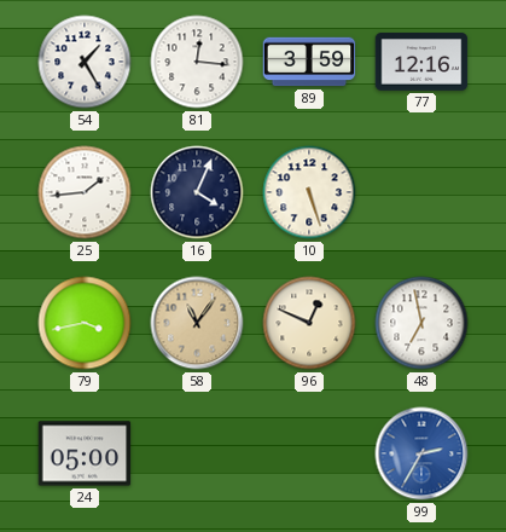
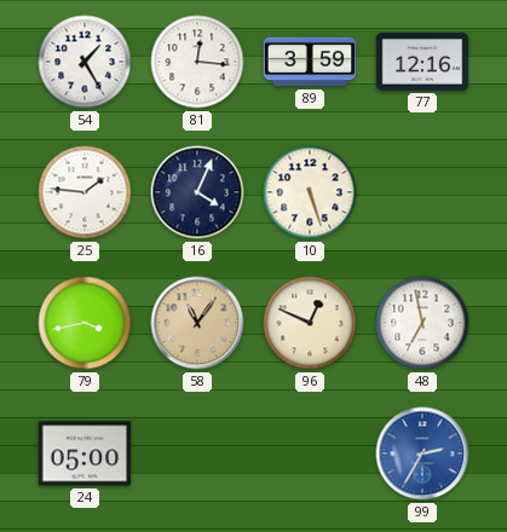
25: 1:44 -> 1:46 (85, 192)
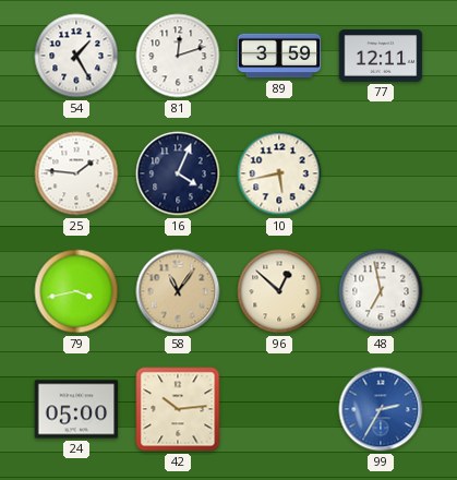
81: 12:16 -> 12:12 (178, 56)
77: 12:16 -> 12:11 (381, 56)
10: 5:27 -> 5:43 (279, 173)
96: 12:49 -> 12:52 (279, 291)
42: none -> 10:14 (178, 409)
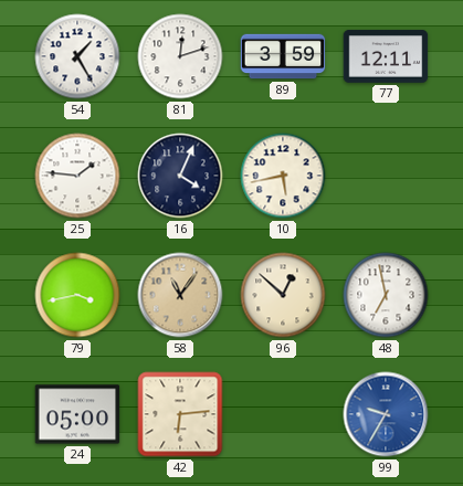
42: 10:14 -> 6:14 (180, 414)
99: 2:35 -> 9:35 (386, 414)
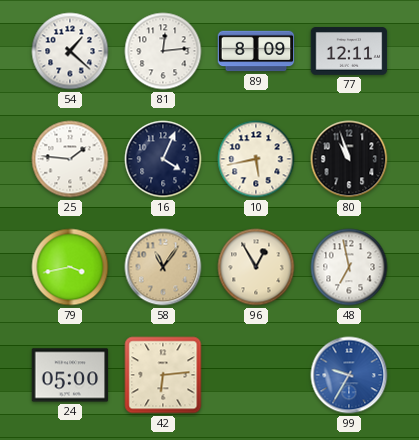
54: 1:25 -> 1:22 (70, 51)
81: 12:12 -> 12:14 (163, 51)
89: 3:59 -> 8:09 (256, 51)
80: none -> 10:57 (349, 159)
96: 12:52 -> 12:55 (256, 267)
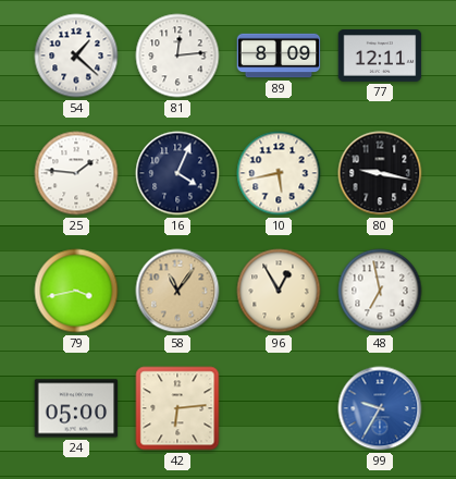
80: 10:57 -> 9:17 (380, 173)
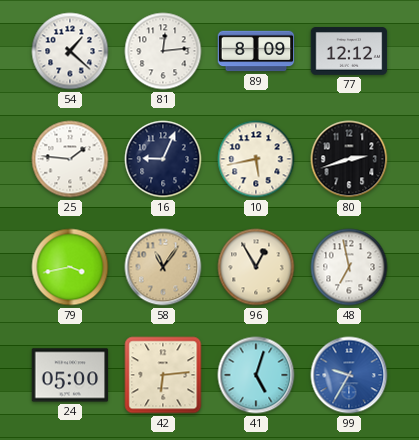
77: 12:11 -> 12:12 (349, 51)
16: 4:04 -> 9:04 (163, 159)
80: 9:17 -> 2:42 (349, 159)
41: none -> 5:03 (256, 375)
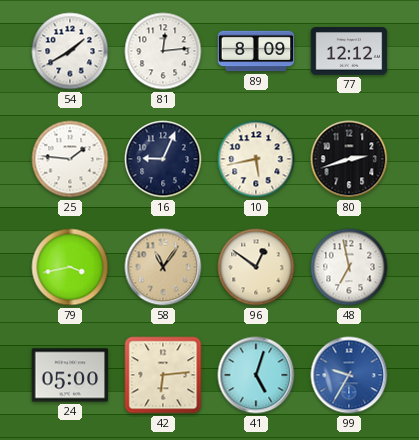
54: 1:22 -> 1:40 (70, 51)
96: 12:55 -> 12:51 (256, 267)
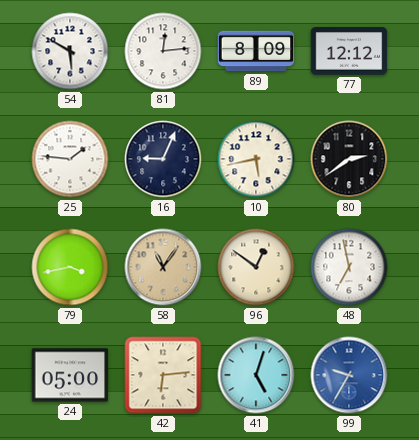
54: 1:40 -> 5:50 (70, 51)
80: 2:42 -> 2:39 (349, 159)
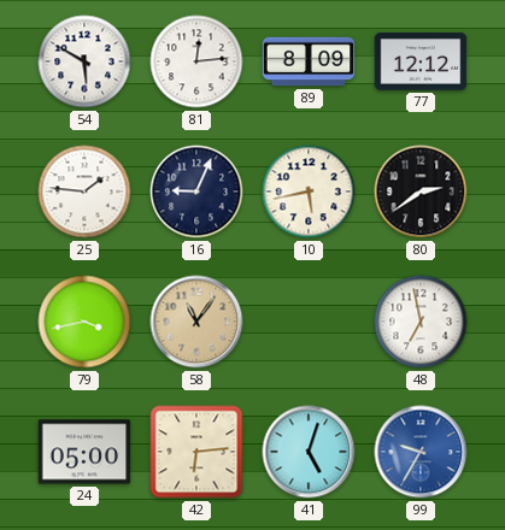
96: 12:51 -> none (256, 267)
